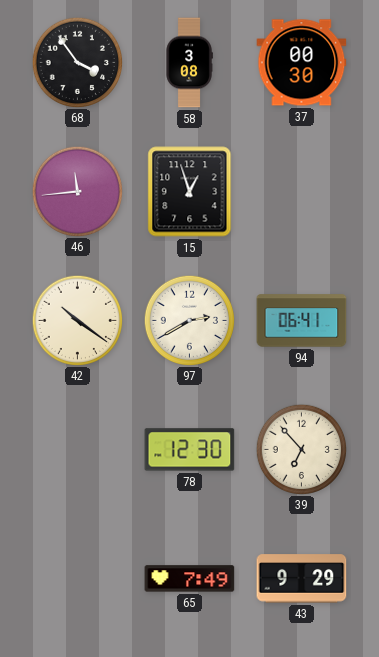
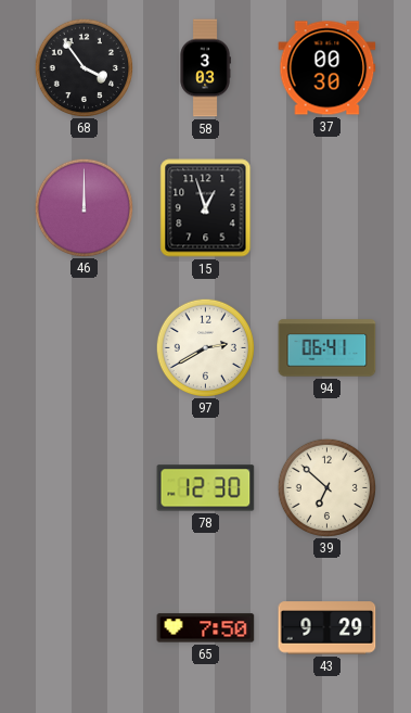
58: 3:08 -> 3:03 (205, 68)
46: 11:44 -> 12:00 (84, 207)
42: 10:21 -> none (77, 320)
39: 6:53 -> 6:52 (326, 487)
65: 7:49 -> 7:50 (206, 628)
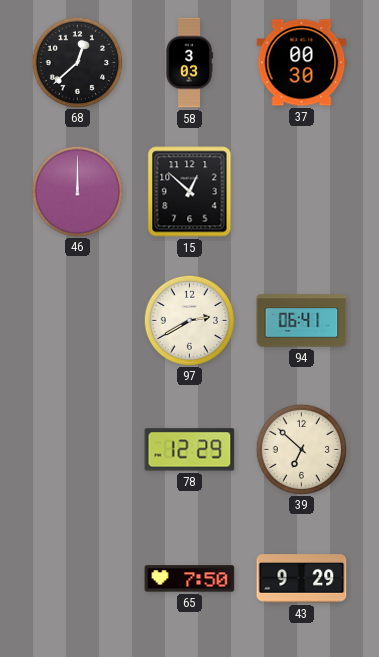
68: 3:54 -> 12:38 (77, 62)
15: 12:57 -> 12:52 (190, 192)
78: 12:30 -> 12:29 (190, 450)
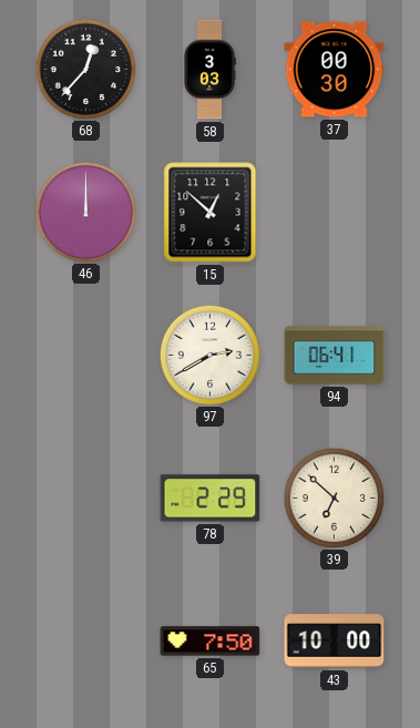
68: 12:38 -> 12:37 (85, 69)
78: 12:29 -> 2:29 (211, 499)
43: 9:29 -> 10:00 (335, 642)
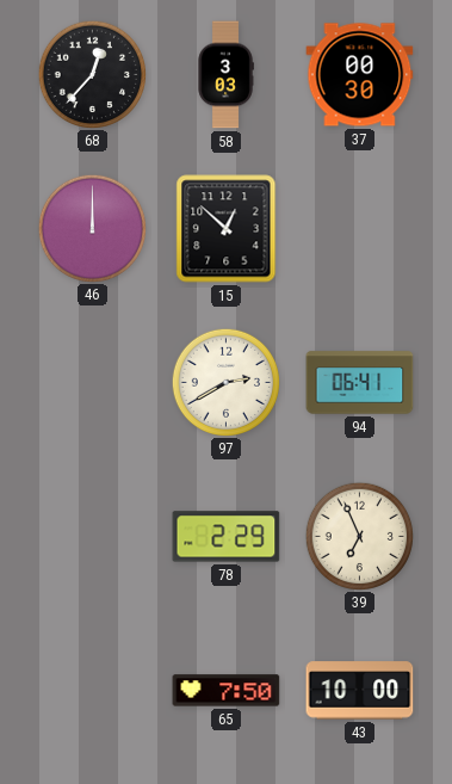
39: 6:52 -> 6:56 (359, 536)
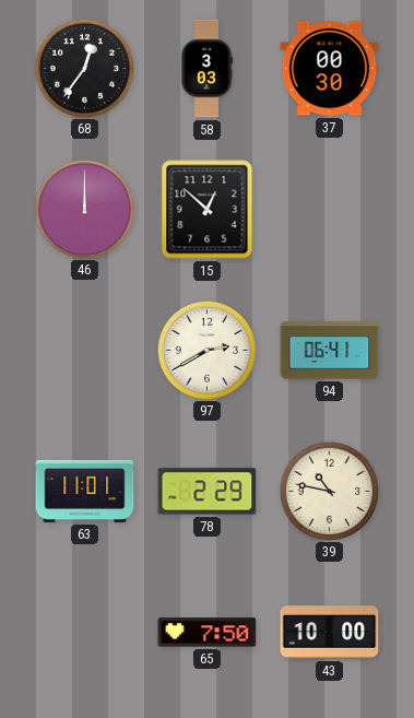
68: 12:37 -> 12:36 (84, 68)
63: none -> 11:01 (85, 491)
39: 6:56 -> 10:47 (329, 491)
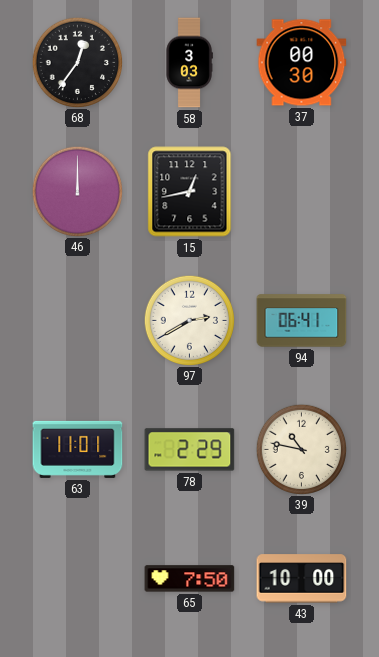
15: 12:52 -> 12:43 (190, 192)
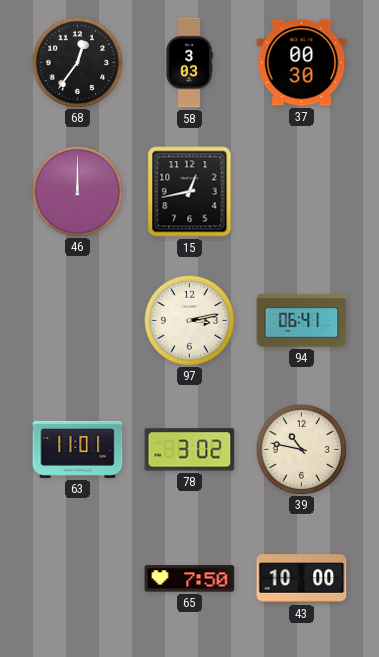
97: 2:40 -> 3:13 (189, 320)
78: 2:29 -> 3:02 (190, 450)
